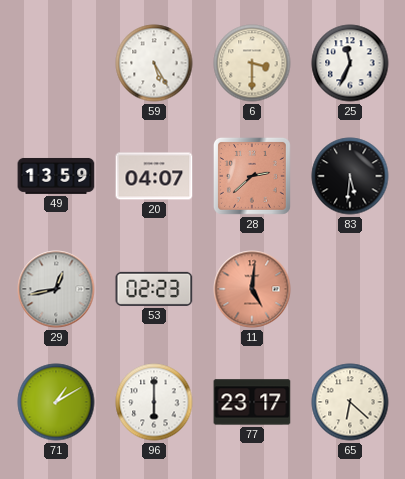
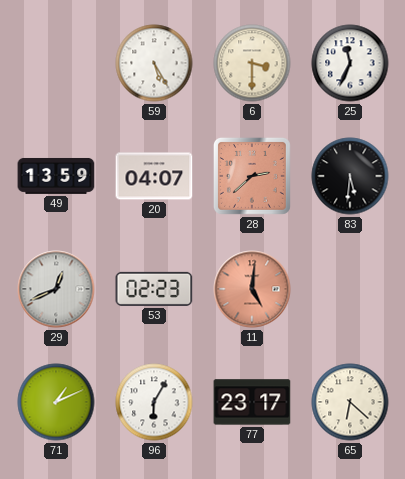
29: 12:43 -> 12:41 (56, 289)
71: 1:10 -> 1:11 (56, 402)
96: 6:00 -> 6:05 (154, 402)
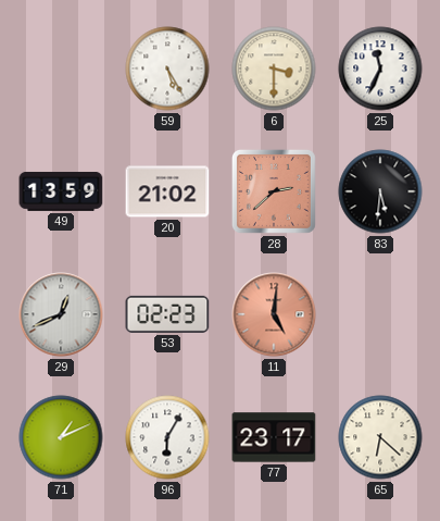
20: 04:07 -> 21:02 (167, 191)
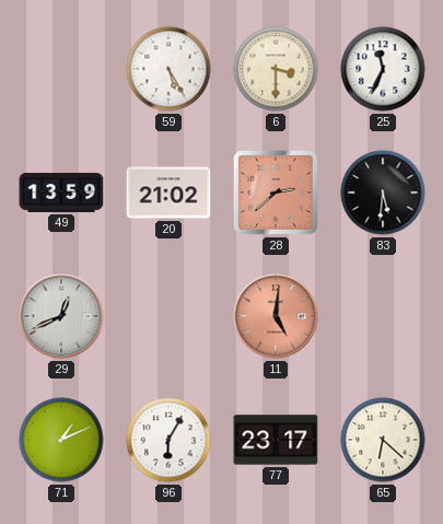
53: 02:23 -> none (167, 314)
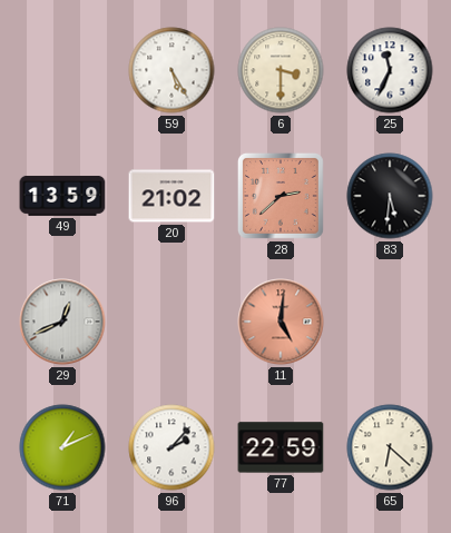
96: 6:05 -> 2:07 (171, 447)
77: 23:17 -> 22:59 (281, 447)
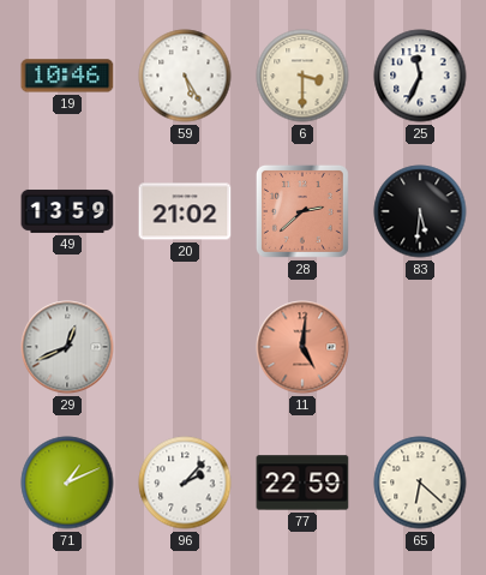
19: none -> 10:46 (67, 76)
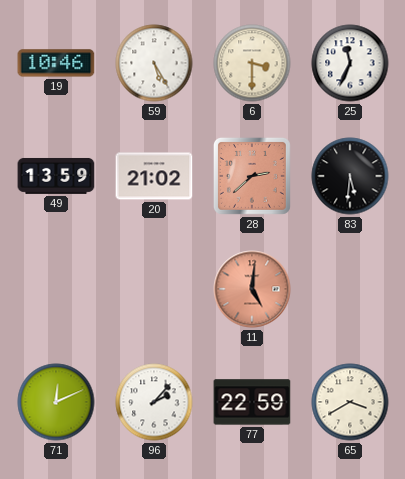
29: 12:41 -> none (67, 347)
71: 1:11 -> 12:11 (56, 402)
65: 6:22 -> 3:40 (350, 402)
